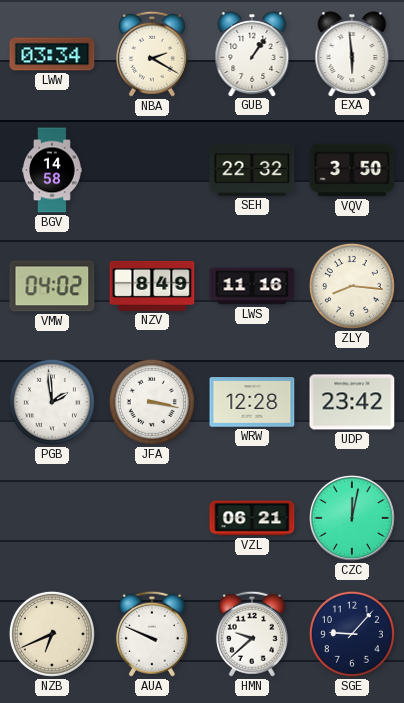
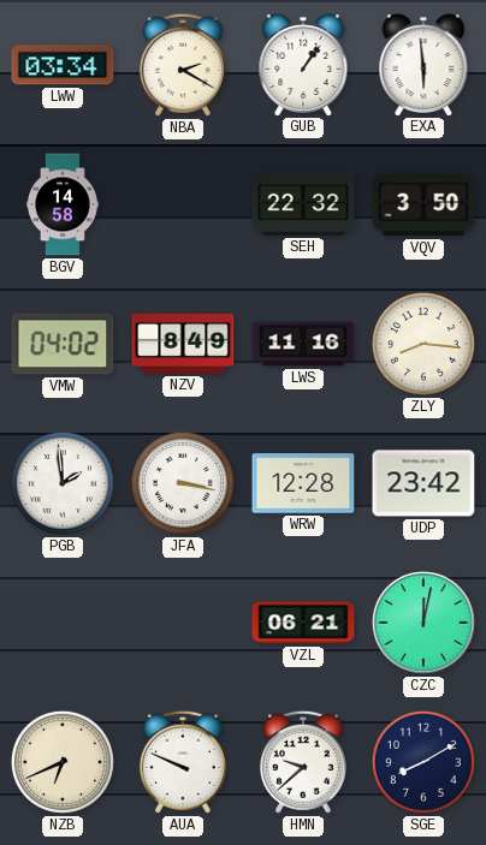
SGE: 9:07 -> 8:10 (423, 762)
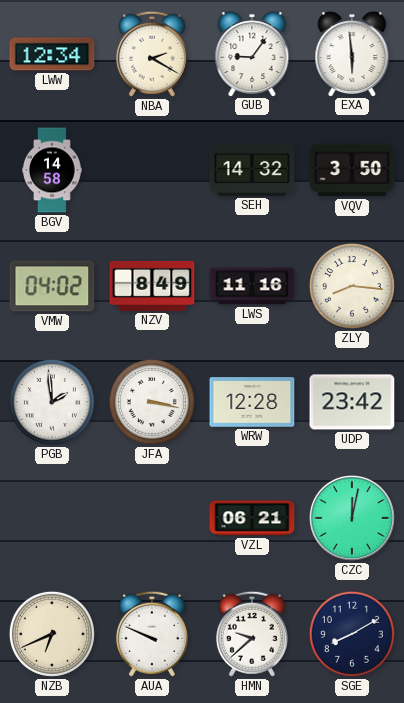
LWW: 03:34 -> 12:34 (52, 54)
GUB: 1:06 -> 9:06 (252, 54)
SEH: 22:32 -> 14:32 (252, 170)
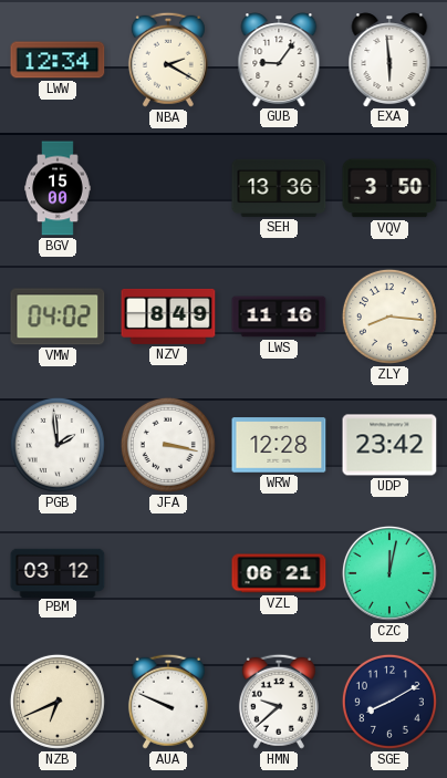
BGV: 14:58 -> 15:00 (59, 188)
SEH: 14:32 -> 13:36 (279, 188)
PBM: none -> 03:12 (58, 572)
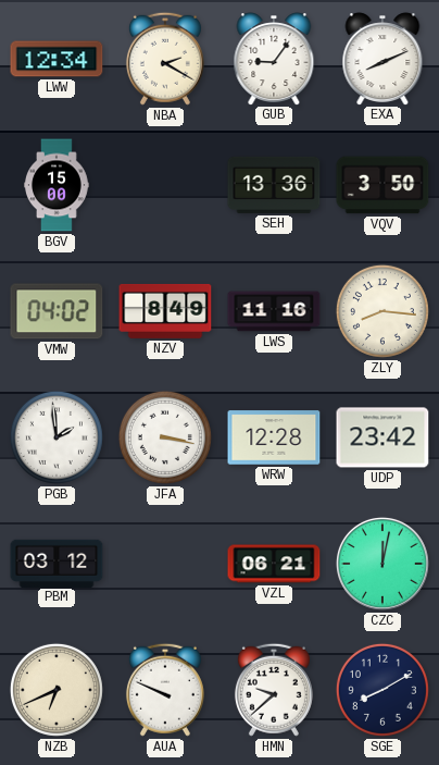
EXA: 5:59 -> 8:11 (382, 59)
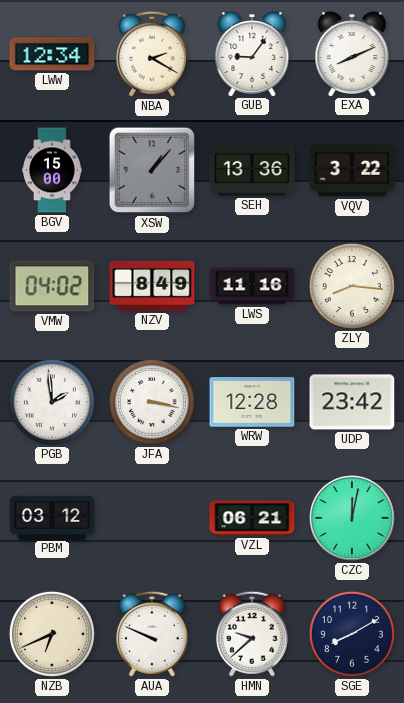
XSW: none -> 1:07 (152, 170)
VQV: 3:50 -> 3:22 (352, 170)
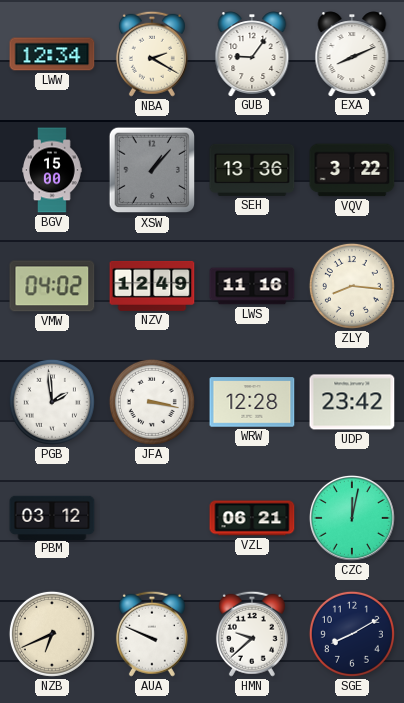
NZV: 8:49 -> 12:49 (152, 286)
